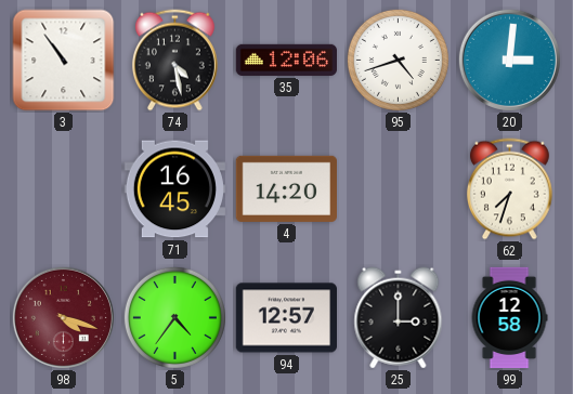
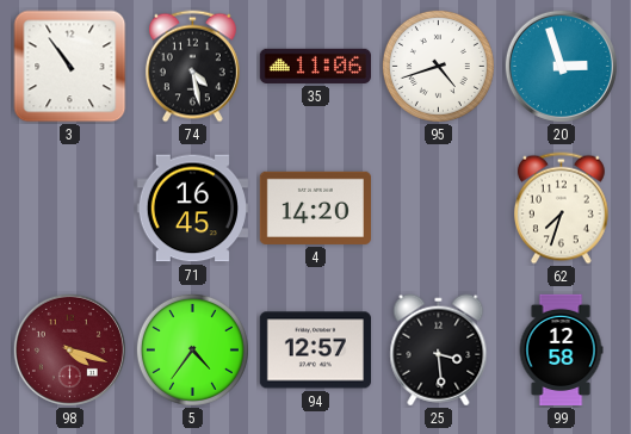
35: 12:06 -> 11:06 (315, 66)
20: 3:01 -> 2:57 (561, 66)
25: 3:00 -> 3:29 (439, 351)
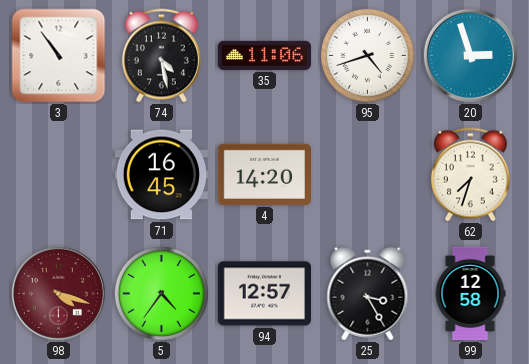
25: 3:29 -> 3:25 (368, 294)
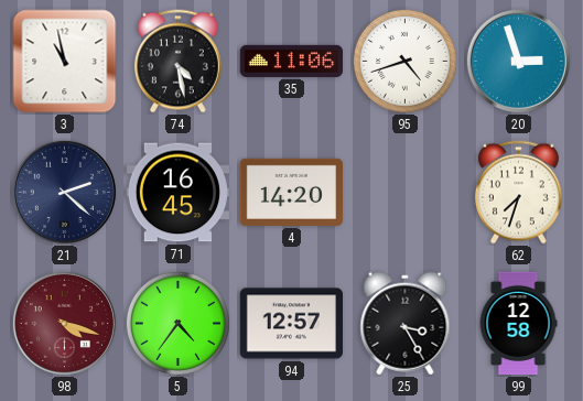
3: 10:54 -> 10:58 (65, 62)
21: none -> 2:22 (64, 192)
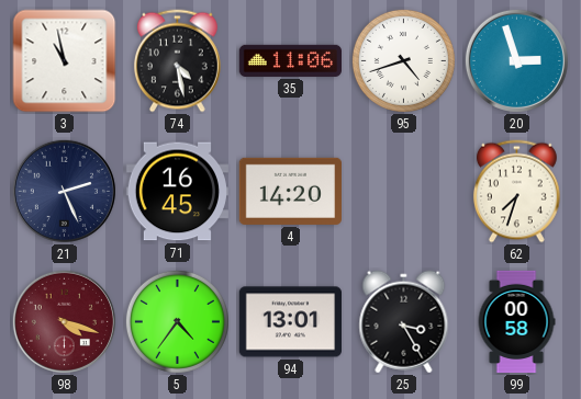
21: 2:22 -> 2:26 (64, 191)
94: 12:57 -> 13:01 (290, 322)
99: 12:58 -> 00:58 (516, 322)
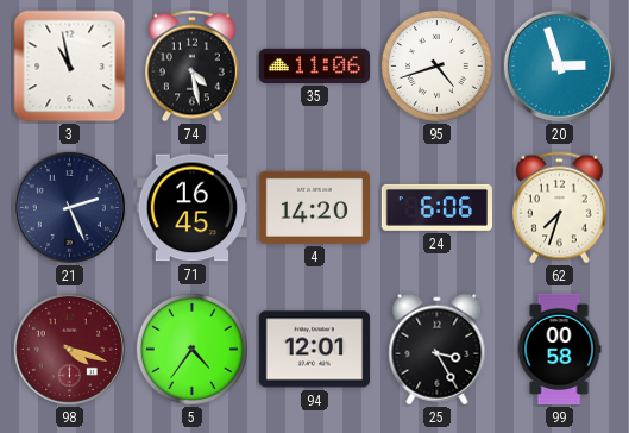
24: none -> 6:06 (436, 207)
94: 13:01 -> 12:01 (314, 350)
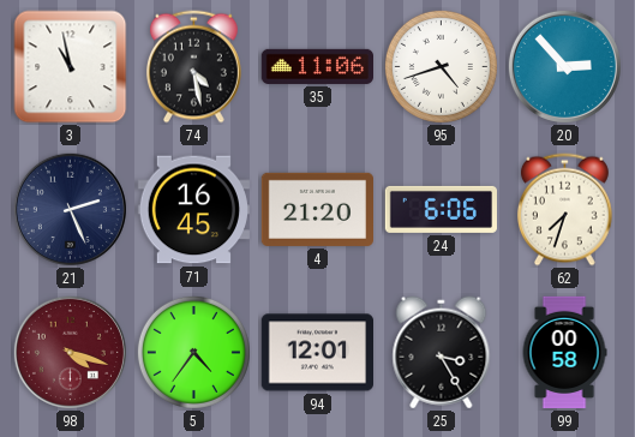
20: 2:57 -> 2:53 (564, 66)
4: 14:20 -> 21:20 (317, 209)
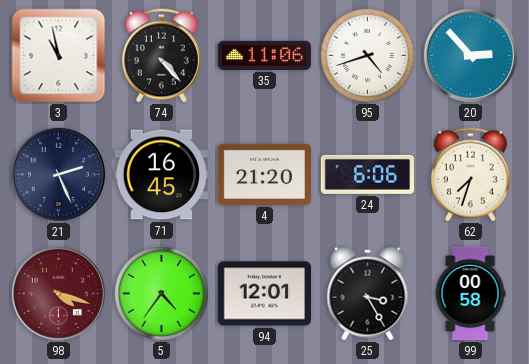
74: 4:28 -> 4:23 (161, 56)
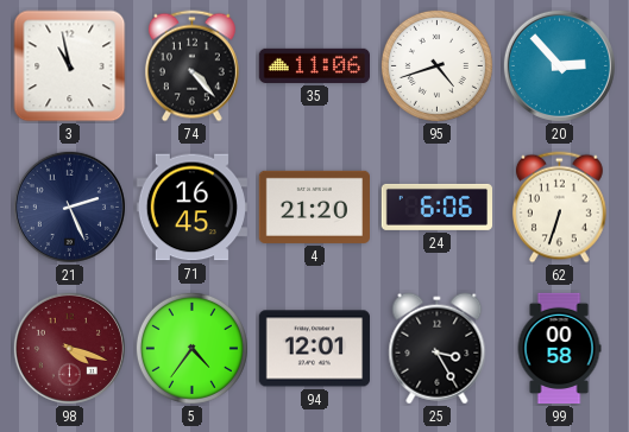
62: 7:33 -> 6:33 (559, 208)
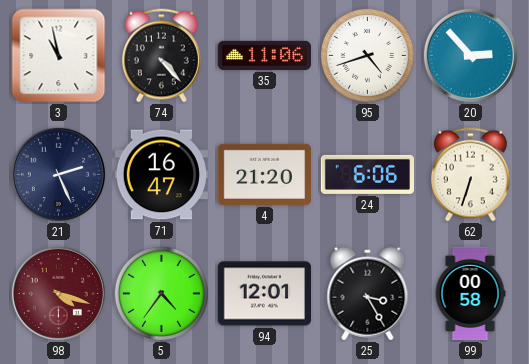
71: 16:45 -> 16:47 (161, 175)
